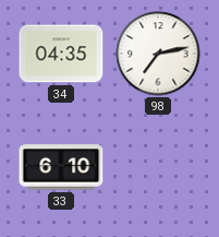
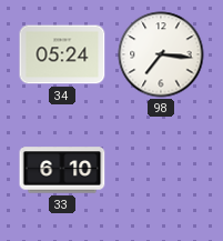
34: 04:35 -> 05:24 (62, 54)
98: 7:13 -> 7:16 (161, 54)
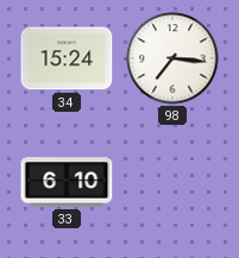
34: 05:24 -> 15:24 (67, 58)
